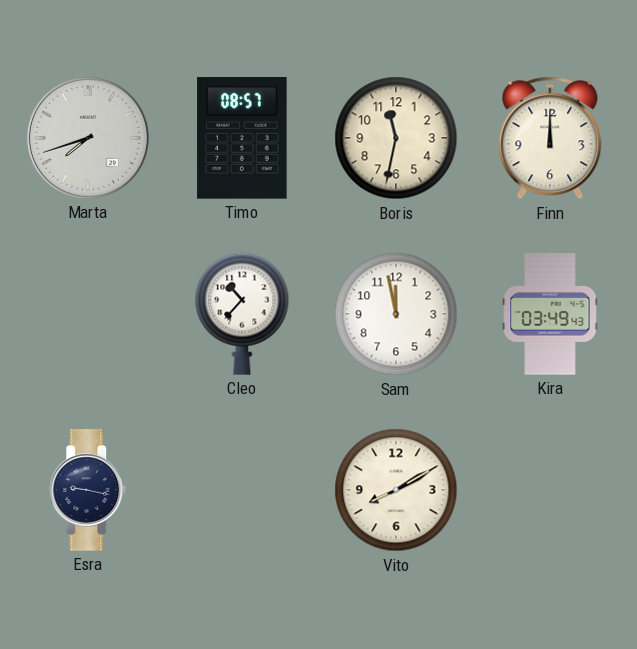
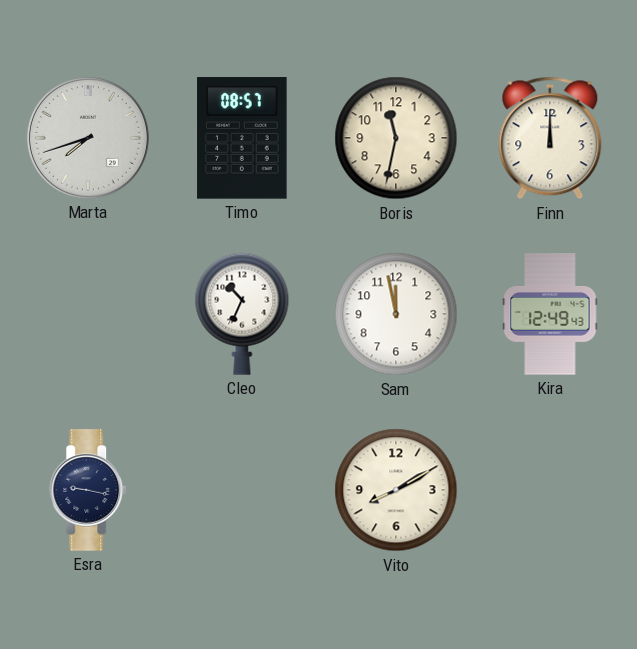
Cleo: 10:37 -> 10:34 (242, 314)
Kira: 03:49 -> 12:49 (550, 314)
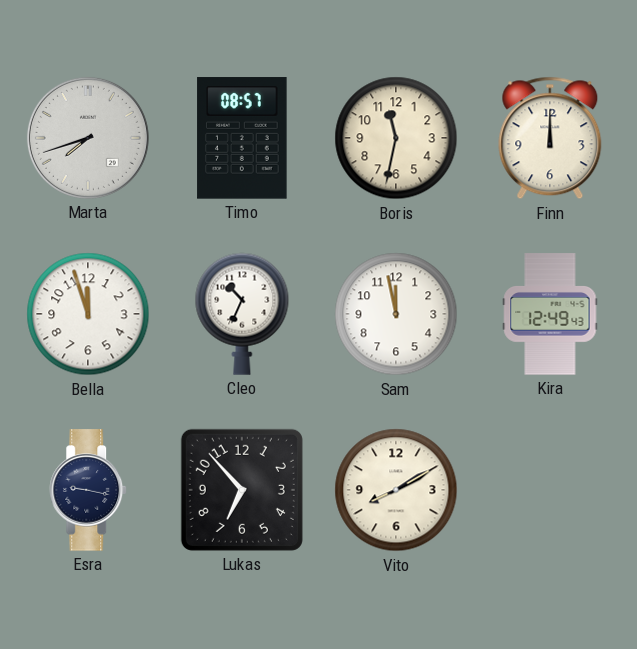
Bella: none -> 11:57 (88, 314)
Lukas: none -> 6:53 (242, 490)
